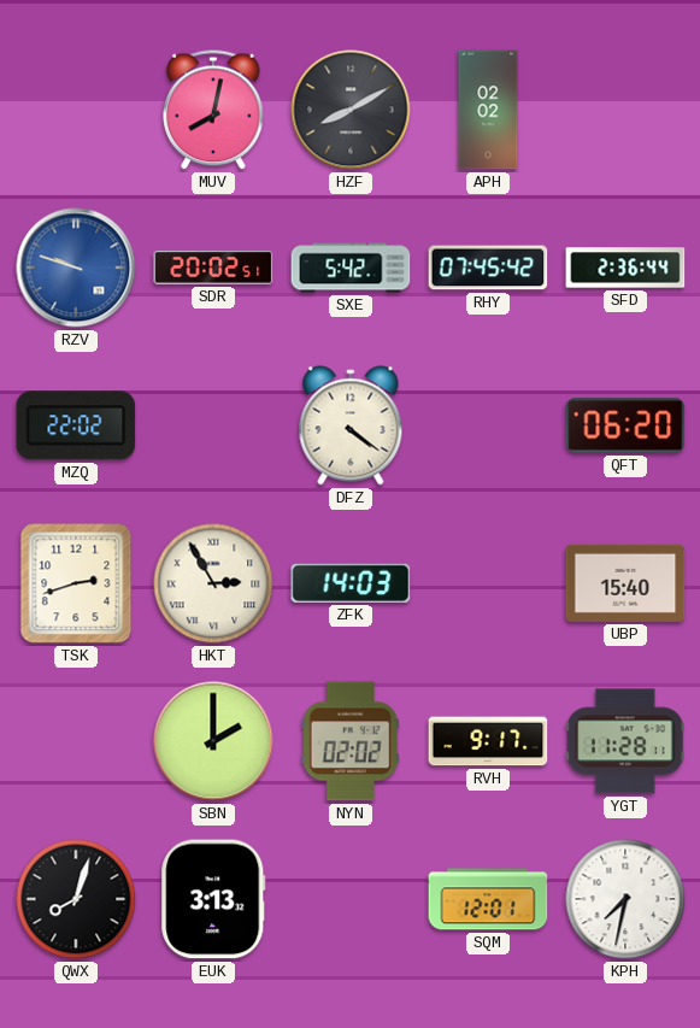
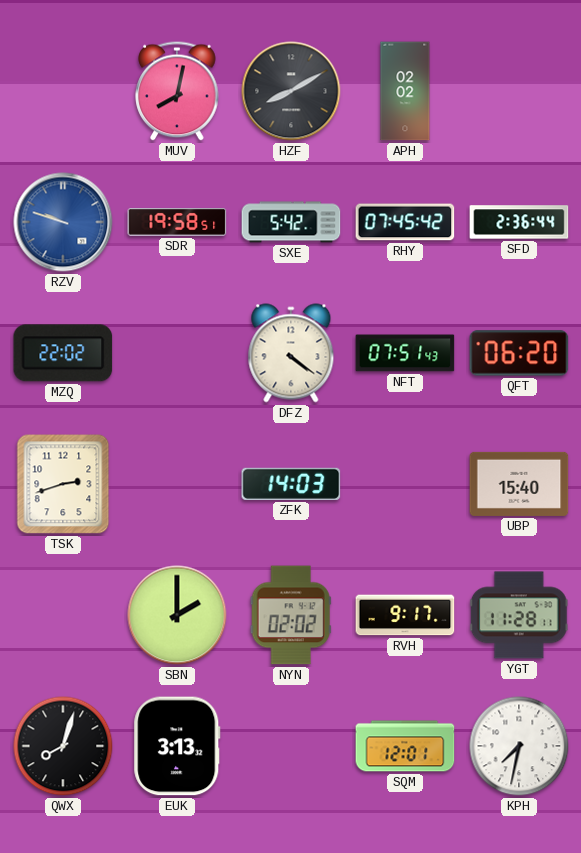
SDR: 20:02 -> 19:58 (177, 222)
NFT: none -> 07:51 (405, 353)
HKT: 2:55 -> none (213, 583)
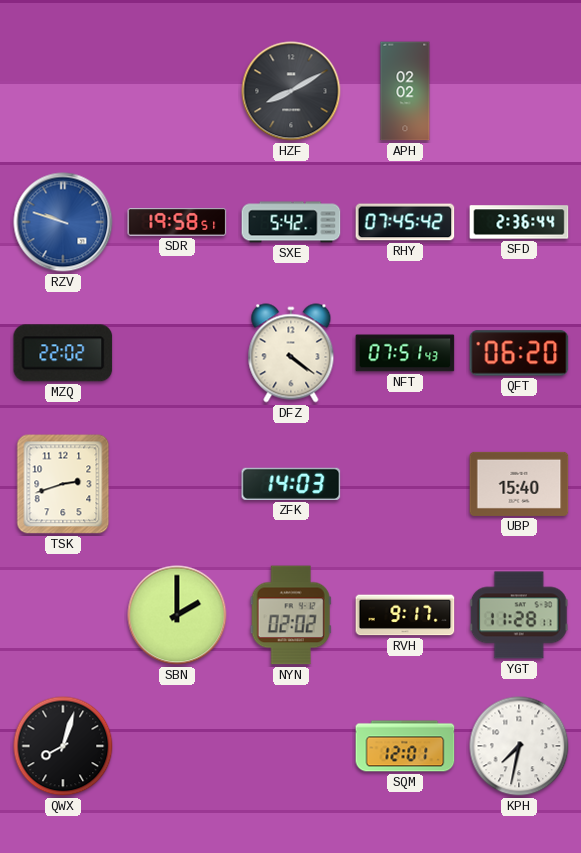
MUV: 8:02 -> none (177, 91)
EUK: 3:13 -> none (177, 746)
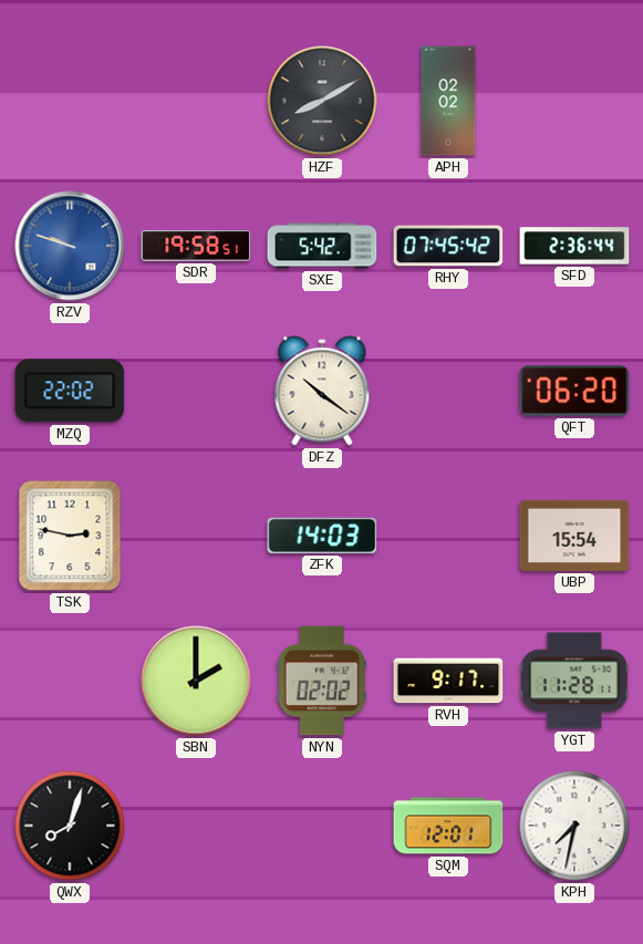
DFZ: 4:21 -> 10:21 (322, 391)
NFT: 07:51 -> none (405, 353)
TSK: 2:42 -> 2:47 (70, 536)
UBP: 15:40 -> 15:54 (574, 536)
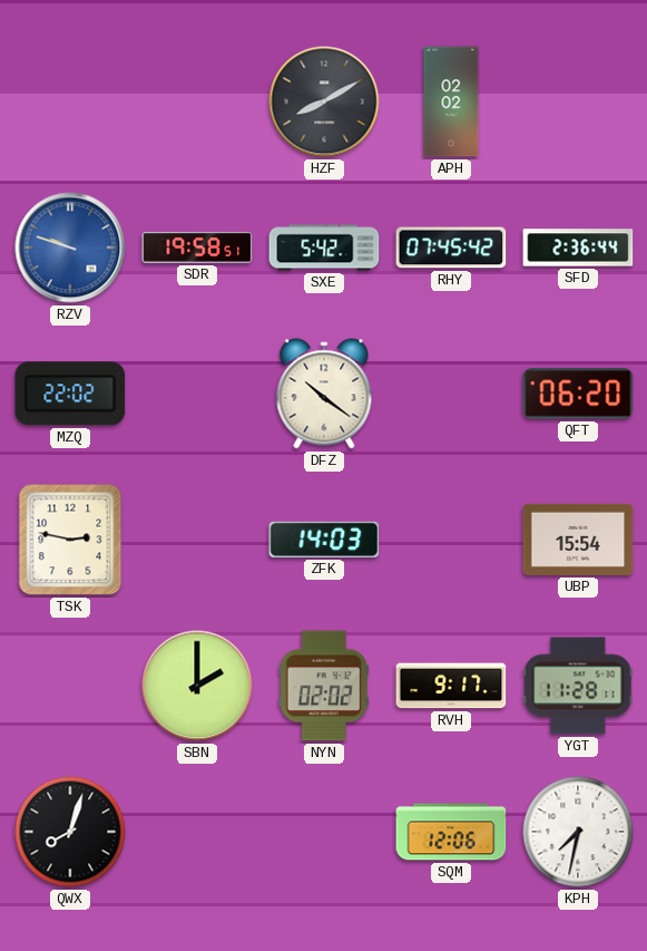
SQM: 12:01 -> 12:06 (451, 832)
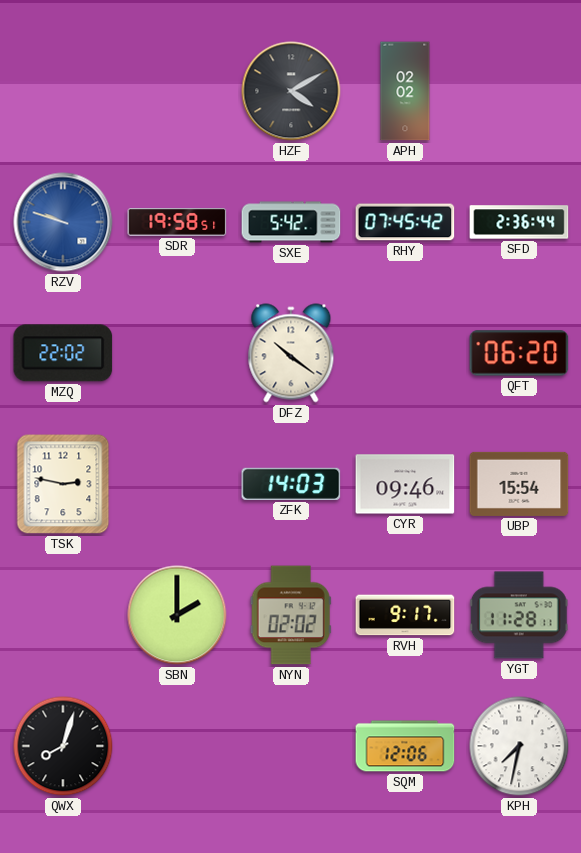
HZF: 8:10 -> 4:10 (291, 91)
CYR: none -> 09:46 (405, 484)
